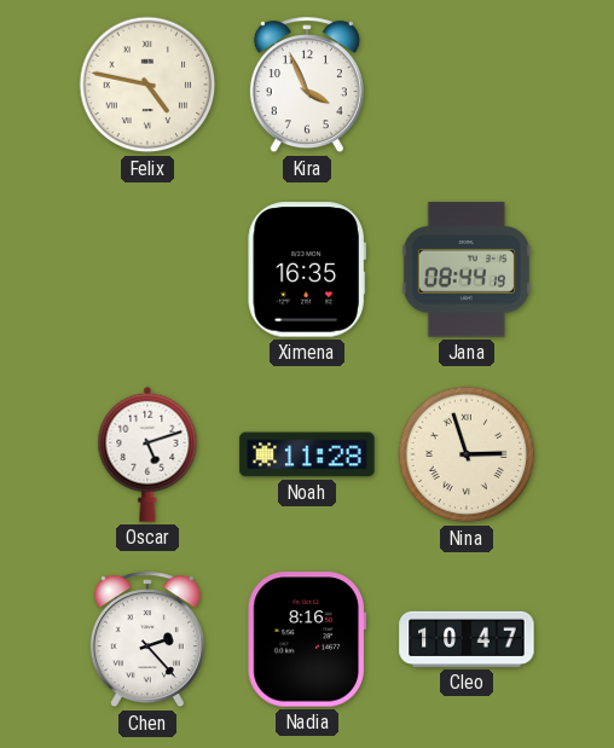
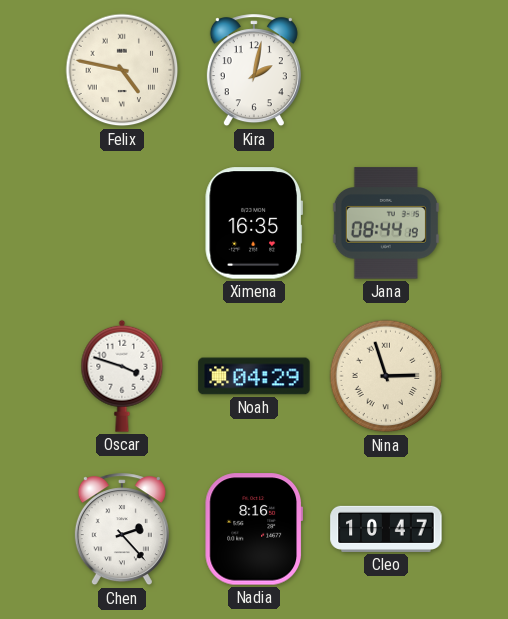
Kira: 3:56 -> 2:02 (254, 71)
Oscar: 5:12 -> 3:48 (122, 376)
Noah: 11:28 -> 04:29 (254, 376)
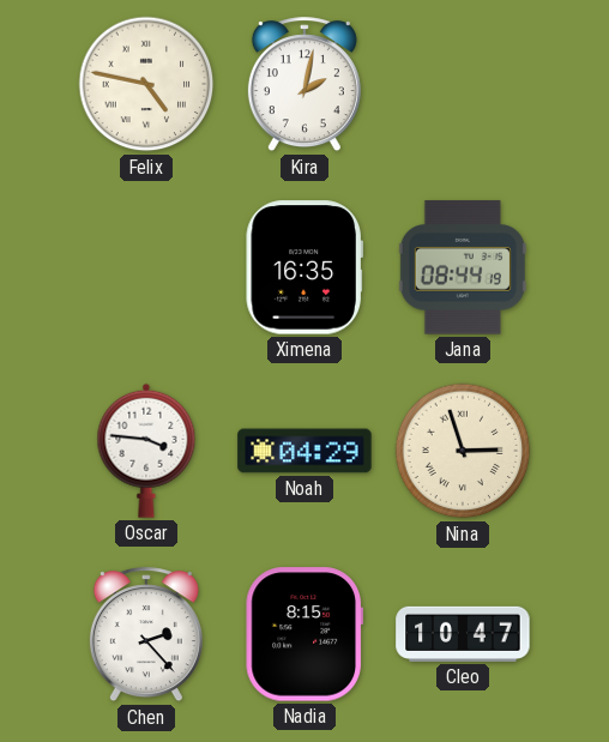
Oscar: 3:48 -> 3:46 (146, 451)
Nadia: 8:16 -> 8:15 (303, 634)
